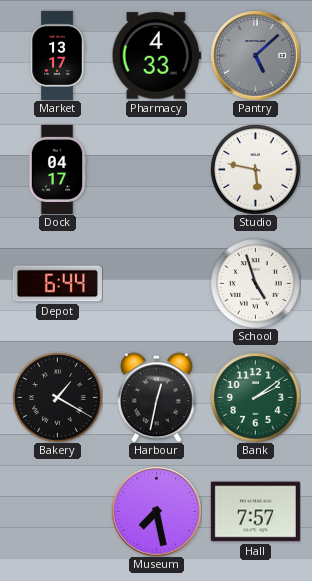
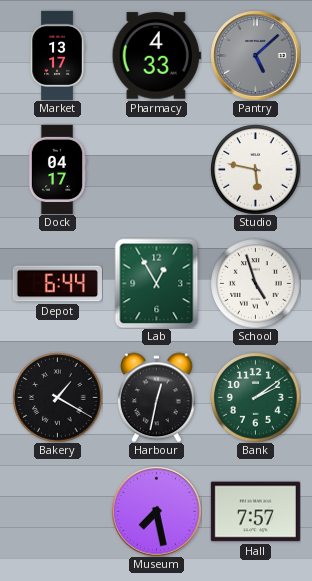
Lab: none -> 12:55 (157, 283)
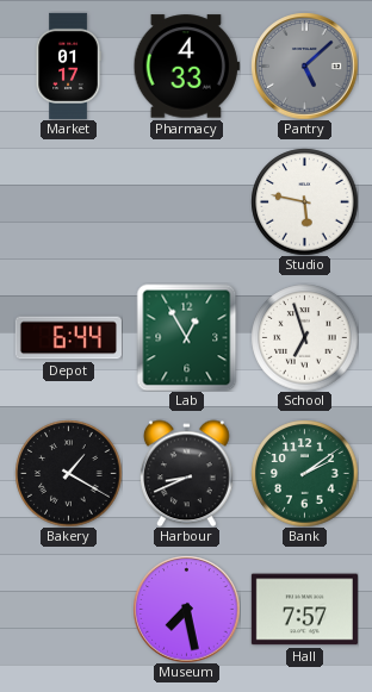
Market: 13:17 -> 01:17 (68, 66)
Dock: 04:17 -> none (57, 169)
School: 4:57 -> 6:57 (304, 337)
Harbour: 12:32 -> 8:41 (187, 473)
